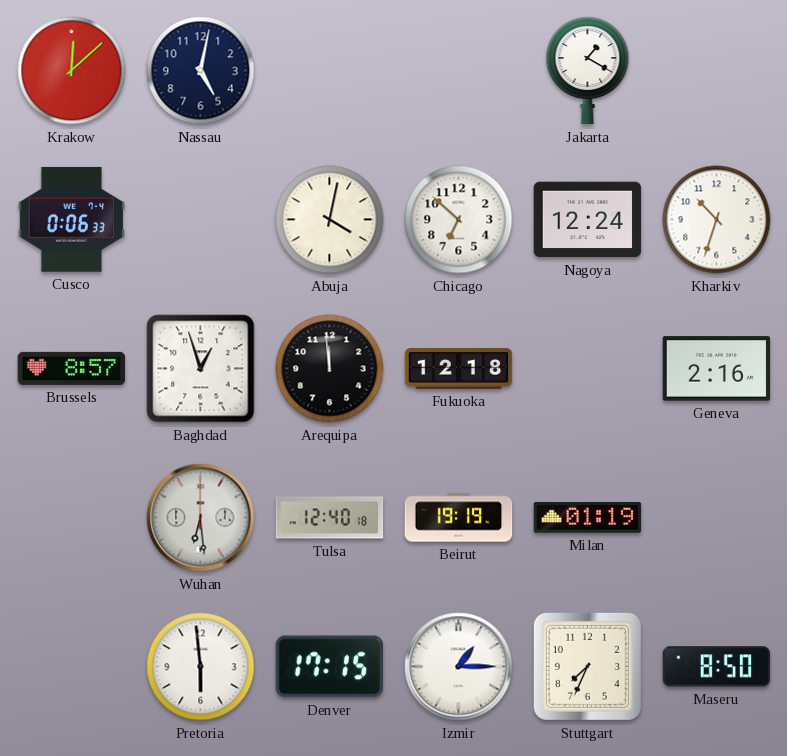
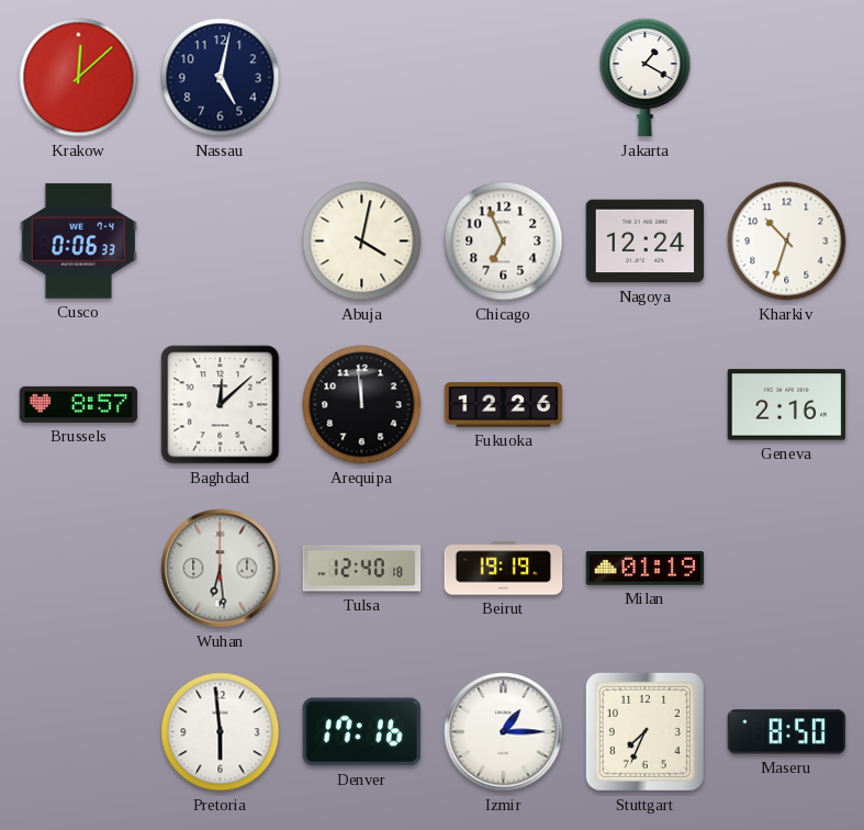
Chicago: 6:52 -> 6:56 (504, 242)
Baghdad: 12:57 -> 12:08 (221, 405)
Fukuoka: 12:18 -> 12:26 (504, 405)
Denver: 17:15 -> 17:16 (362, 732)
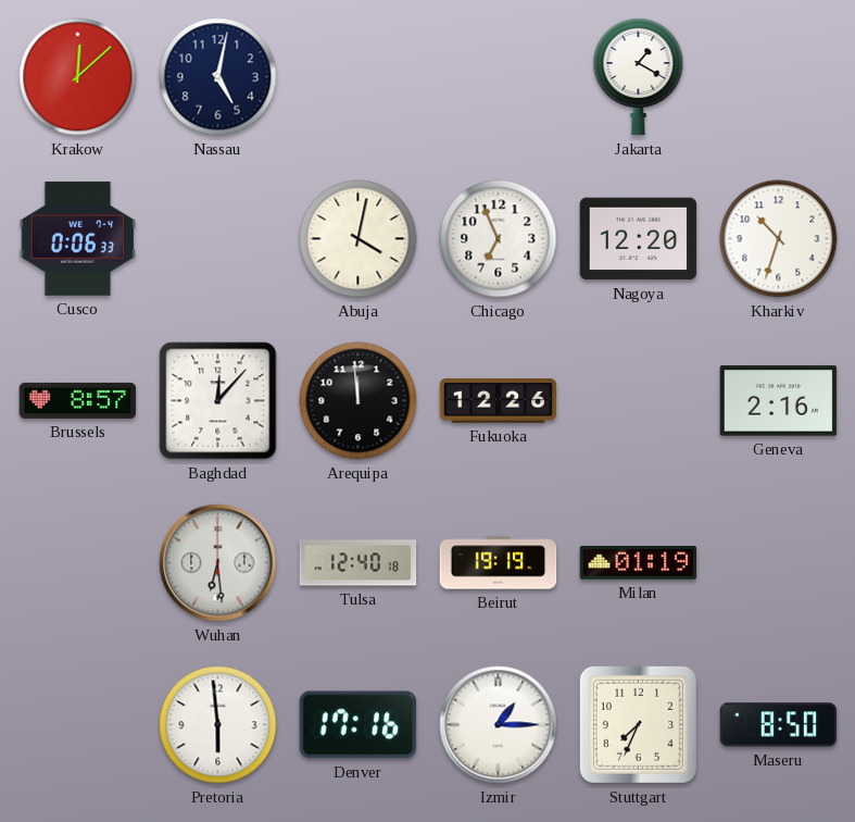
Nagoya: 12:24 -> 12:20 (639, 239)
Baghdad: 12:08 -> 12:07 (218, 401)
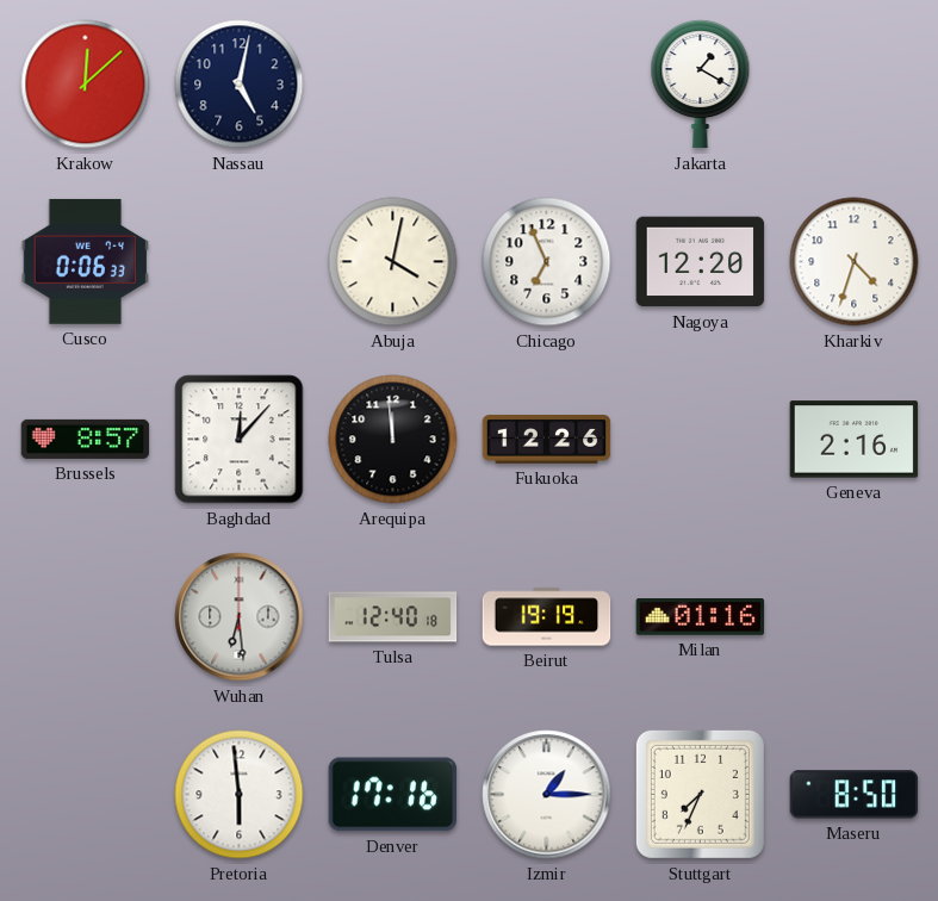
Kharkiv: 10:33 -> 4:33 (855, 262)
Milan: 01:19 -> 01:16 (701, 617)
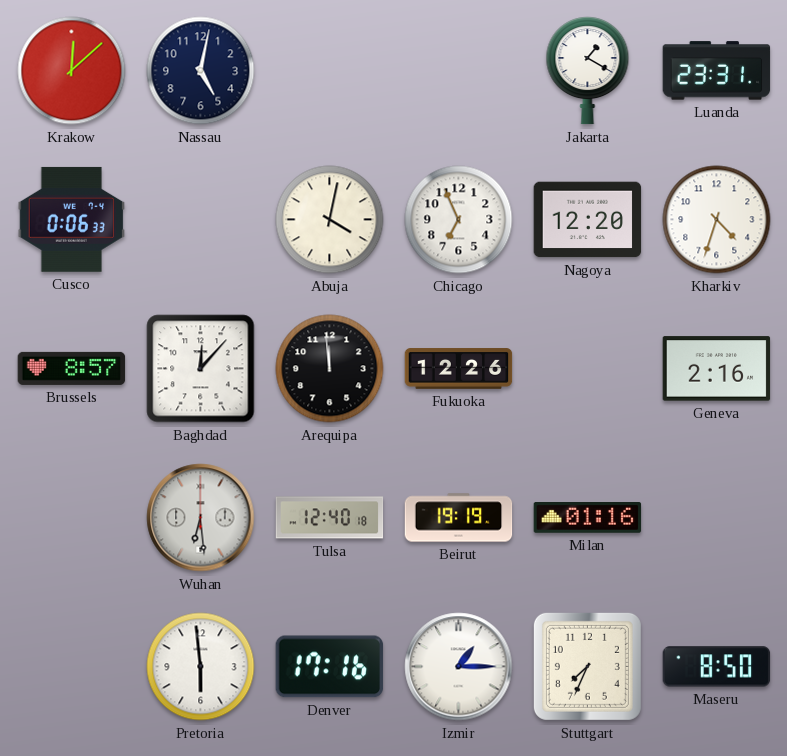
Luanda: none -> 23:31 (717, 71)
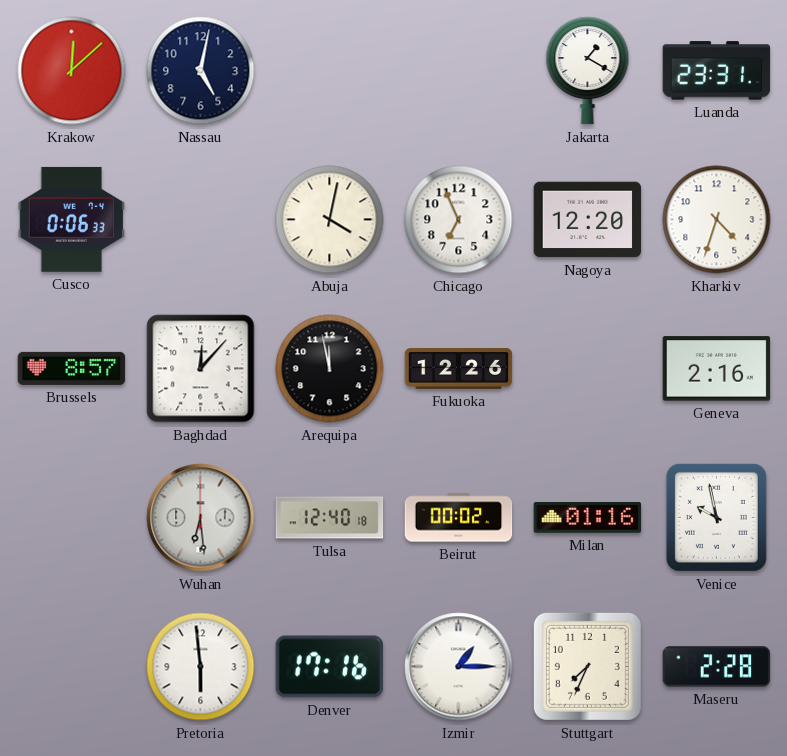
Arequipa: 11:59 -> 11:58 (330, 369)
Beirut: 19:19 -> 00:02 (459, 518)
Venice: none -> 9:58 (716, 517)
Maseru: 8:50 -> 2:28 (717, 667)
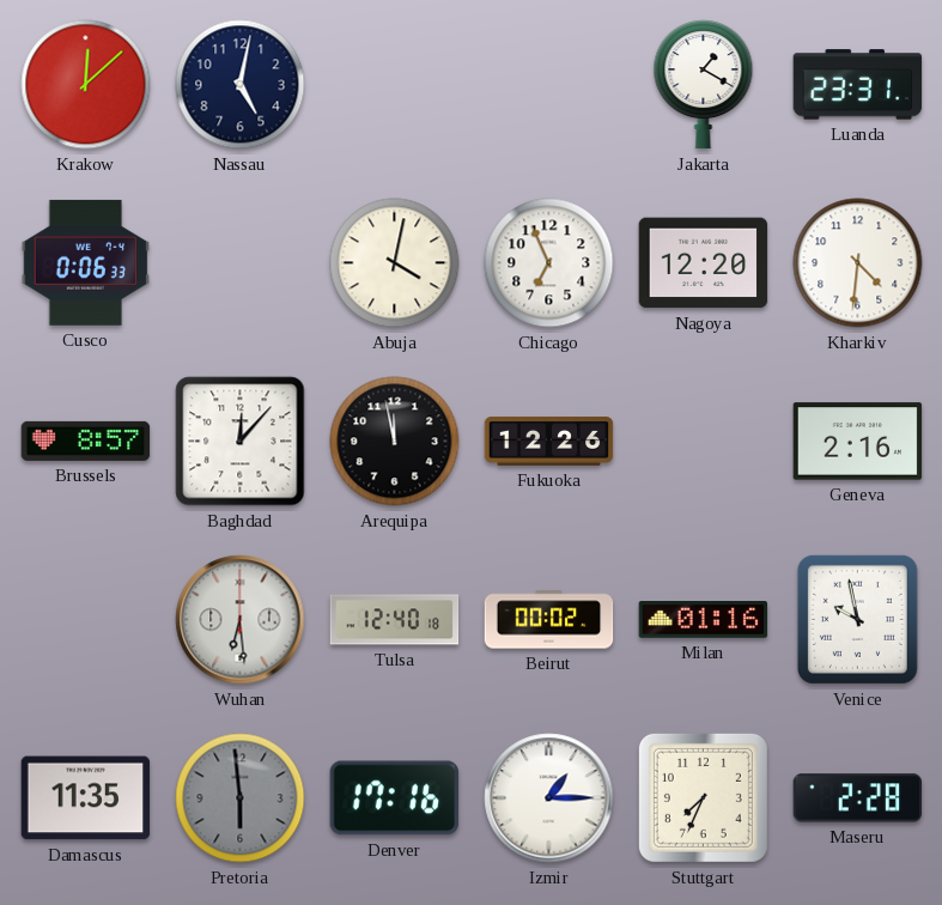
Kharkiv: 4:33 -> 4:31 (858, 263)
Damascus: none -> 11:35 (86, 798)
Pretoria dial: white -> grey (241, 798)
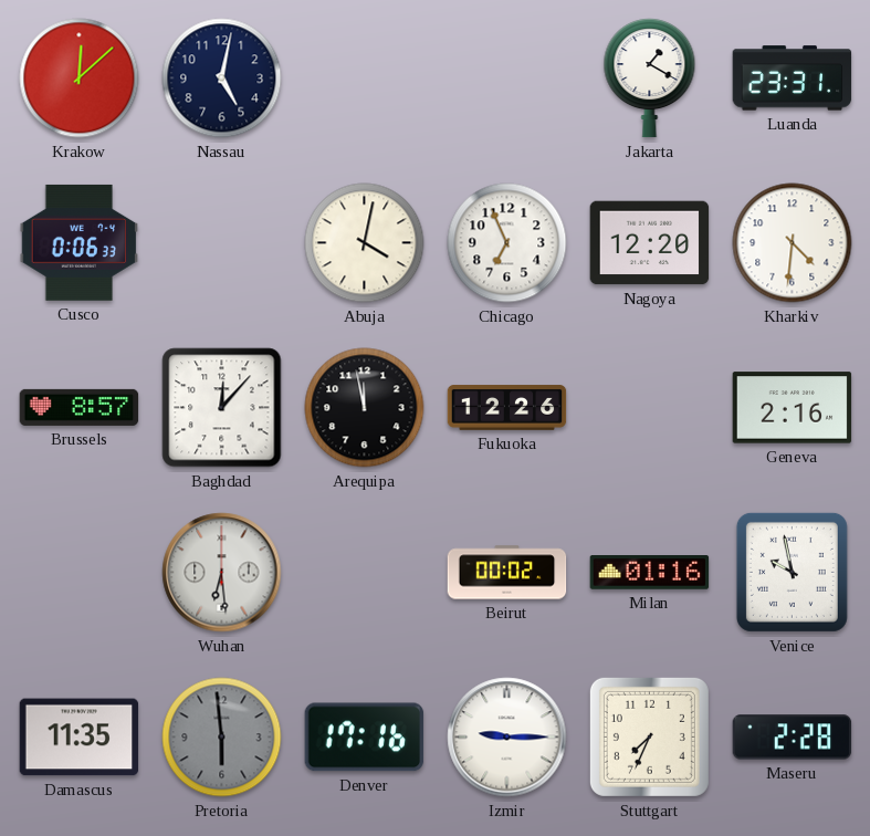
Tulsa: 12:40 -> none (395, 620)
Izmir: 1:15 -> 9:15 (507, 738)
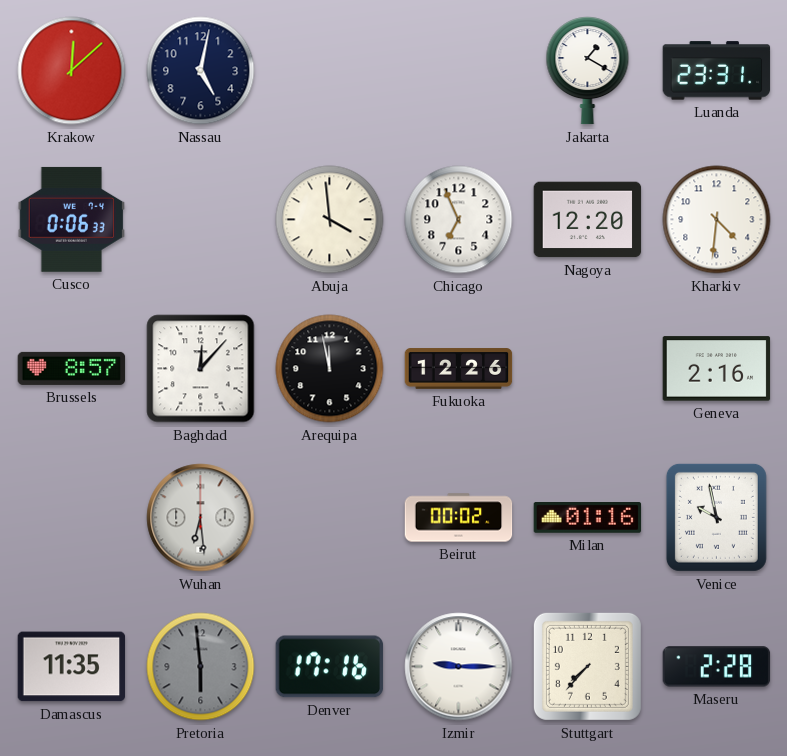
Abuja: 4:02 -> 3:59 (330, 220)
Stuttgart: 7:34 -> 7:37 (587, 666)
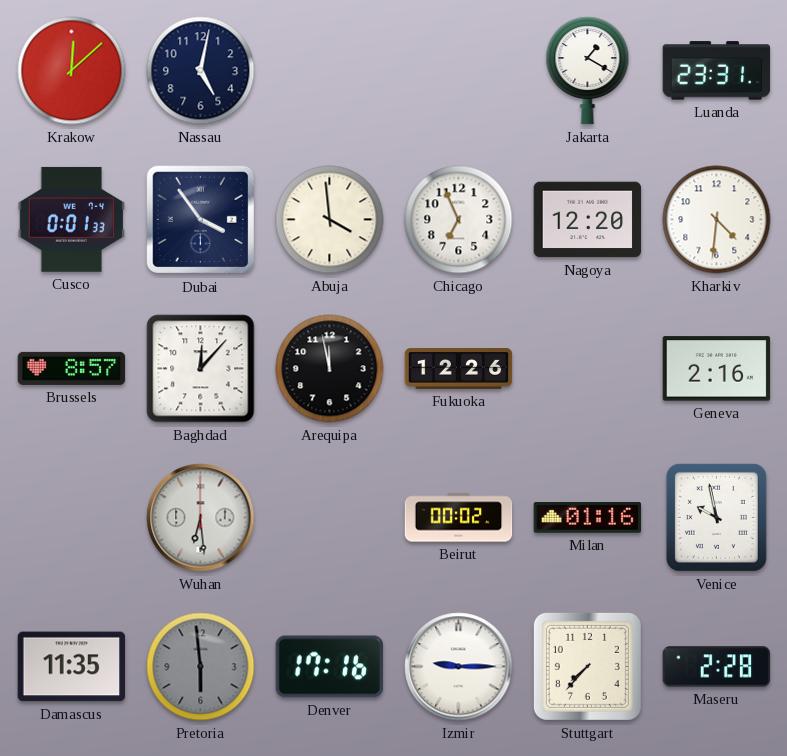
Cusco: 0:06 -> 0:01 (72, 219)
Dubai: none -> 3:54 (201, 220)
